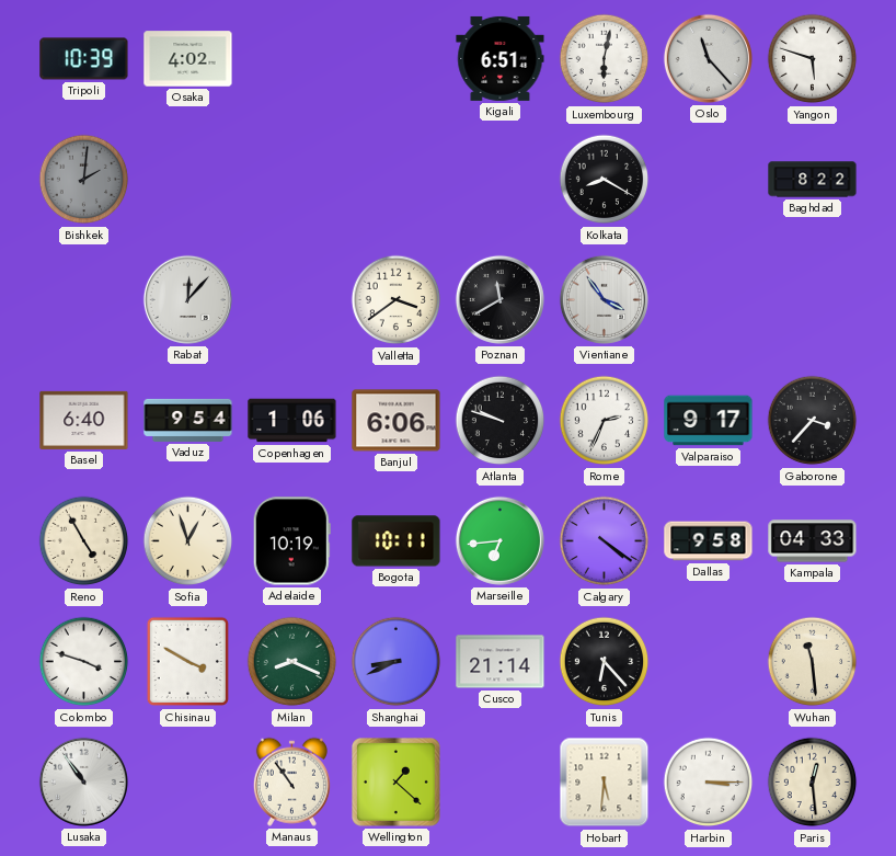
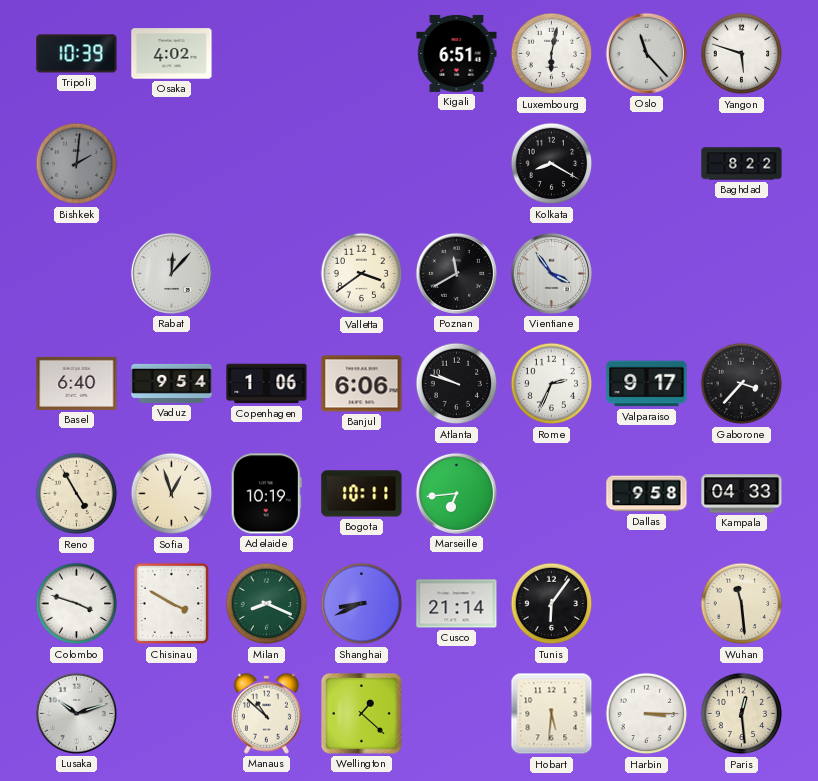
Calgary: 4:21 -> none (605, 541)
Tunis: 6:23 -> 6:06 (552, 604)
Lusaka: 10:54 -> 10:12 (76, 713)
Manaus: 10:54 -> 10:52 (266, 713)
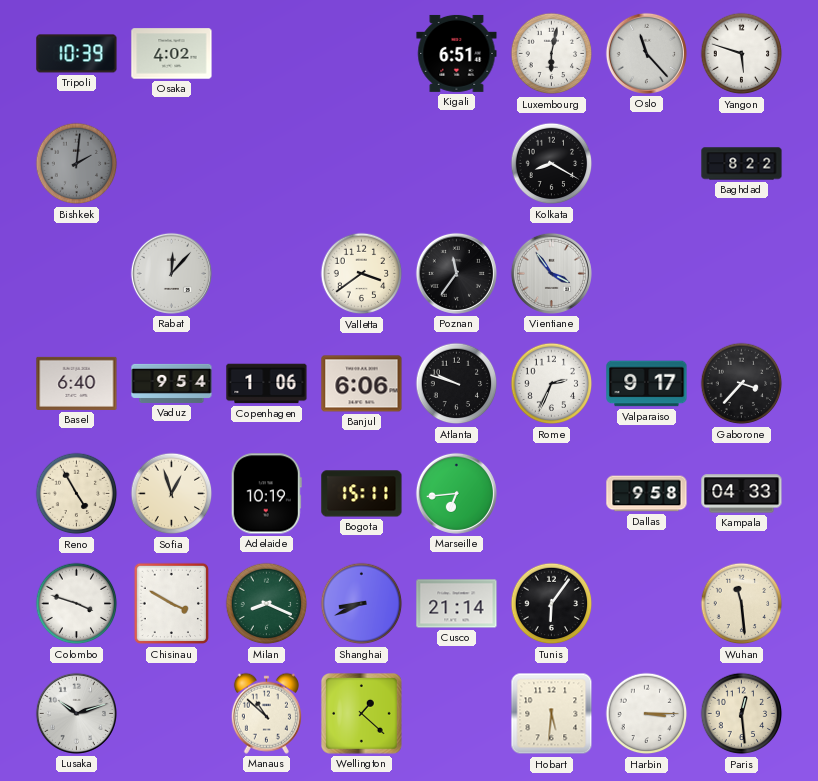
Poznan: 11:40 -> 11:36 (456, 273)
Bogota: 10:11 -> 15:11 (362, 494)
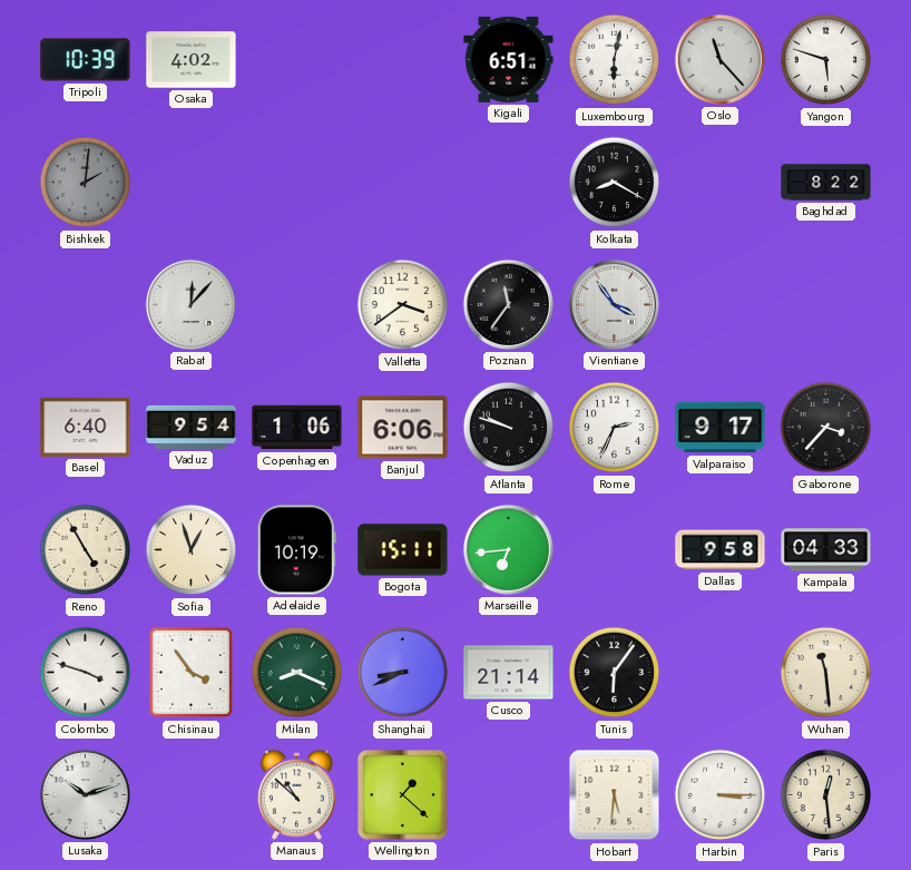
Chisinau: 3:50 -> 3:54 (190, 673)
